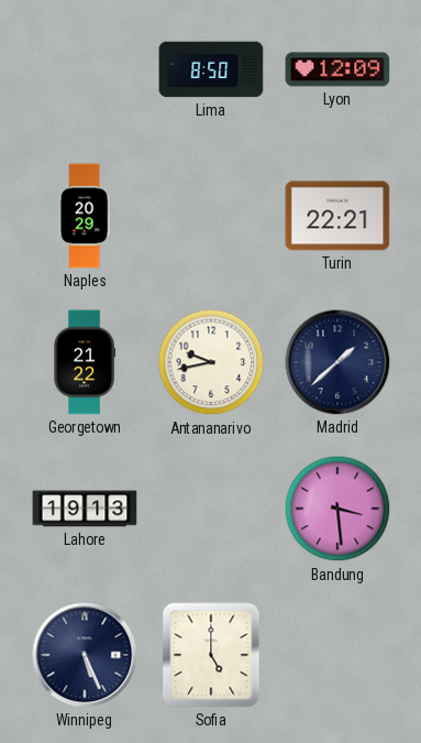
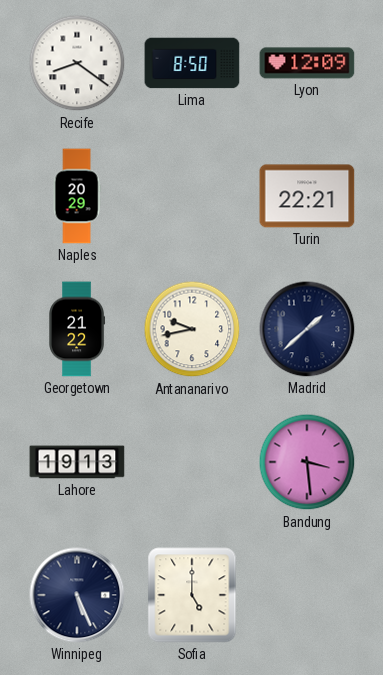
Recife: none -> 8:21 (77, 63)
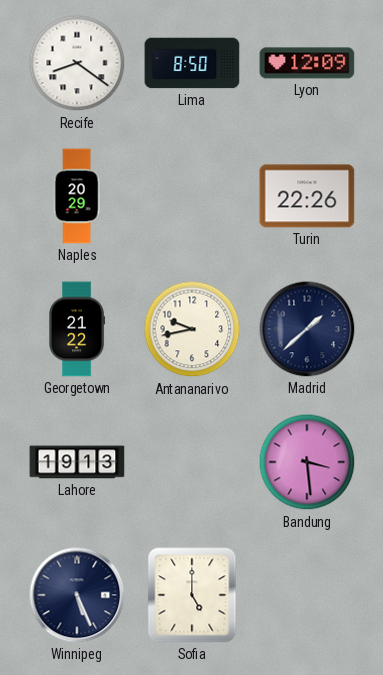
Turin: 22:21 -> 22:26 (307, 196)
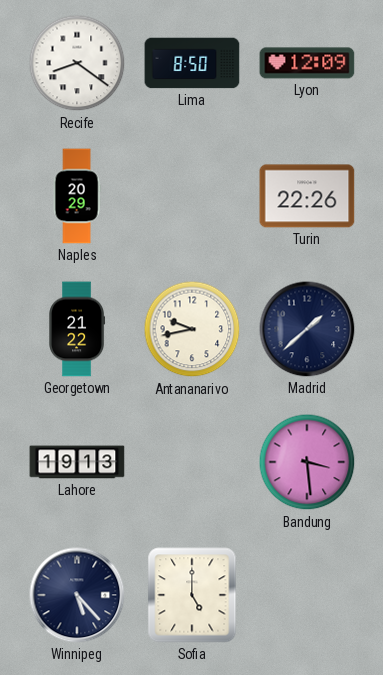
Winnipeg: 5:26 -> 5:23 (77, 595)
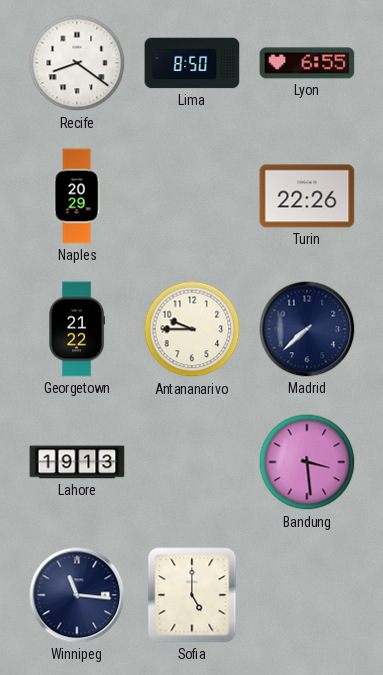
Lyon: 12:09 -> 6:55 (307, 63)
Antananarivo: 9:43 -> 9:45 (192, 329)
Madrid: 1:38 -> 7:38 (307, 329)
Winnipeg: 5:23 -> 11:16 (77, 595)
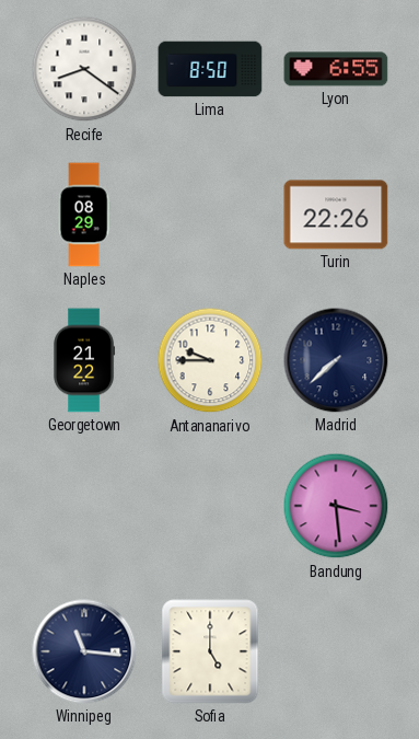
Naples: 20:29 -> 08:29 (84, 215)
Lahore: 19:13 -> none (77, 462)
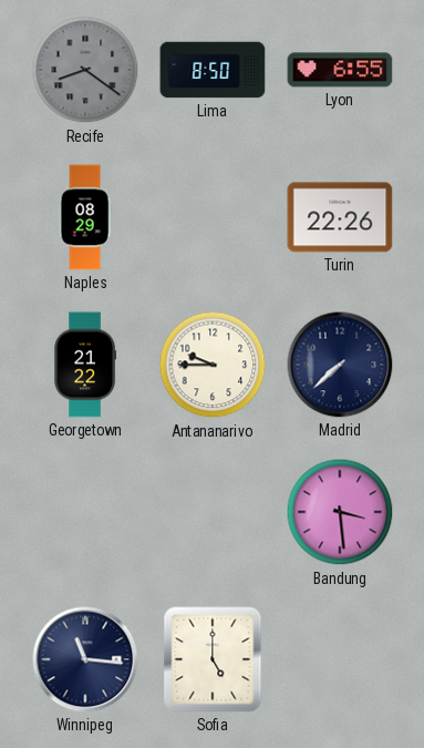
Recife dial: white -> grey (85, 70)
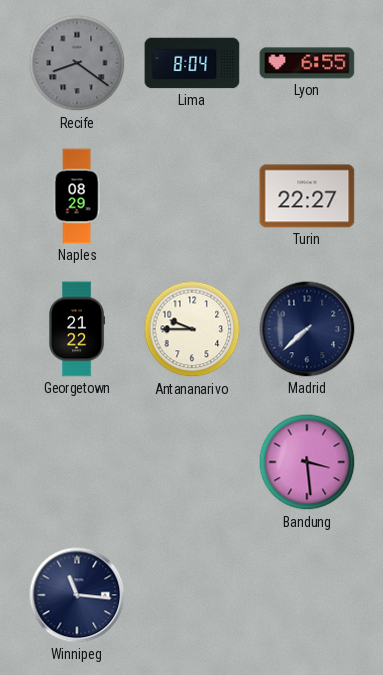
Lima: 8:50 -> 8:04 (192, 63)
Turin: 22:26 -> 22:27 (307, 196)
Sofia: 5:00 -> none (213, 659)
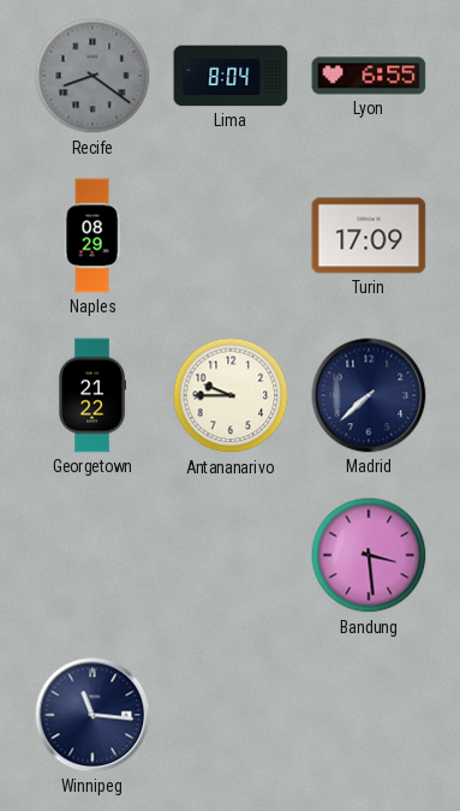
Turin: 22:27 -> 17:09 (369, 235)
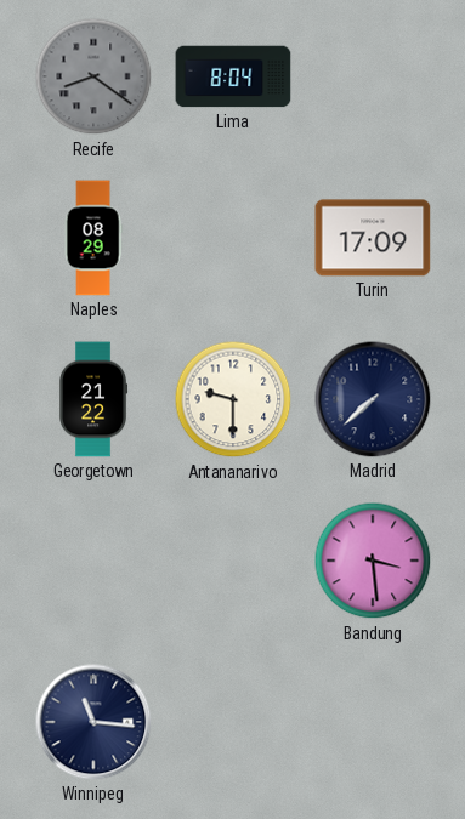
Lyon: 6:55 -> none (369, 76)
Antananarivo: 9:45 -> 9:30 (233, 399)
